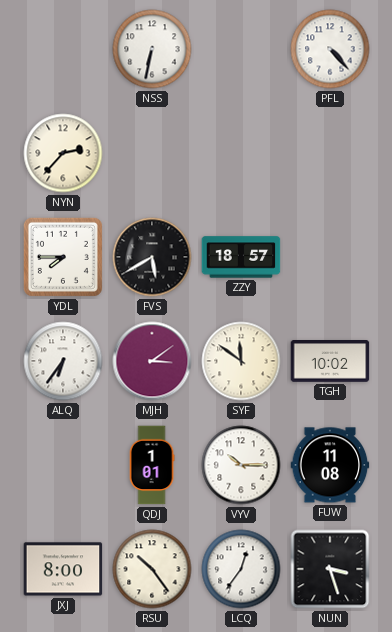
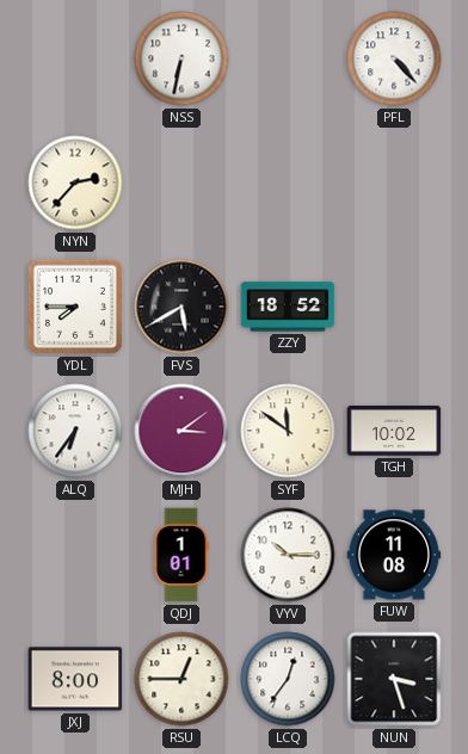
ZZY: 18:57 -> 18:52 (288, 307)
RSU: 10:24 -> 12:45 (181, 679)
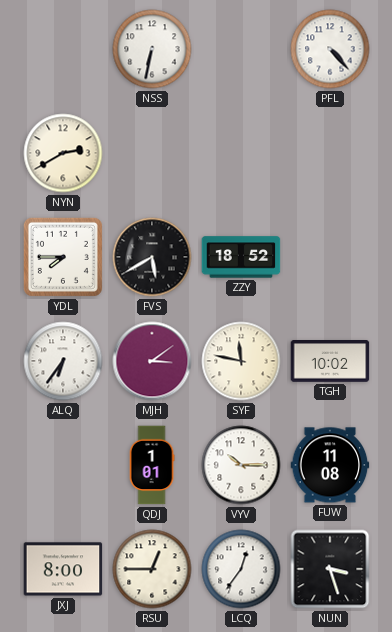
NYN: 2:37 -> 2:40 (63, 153)
SYF: 11:51 -> 11:47 (241, 361)
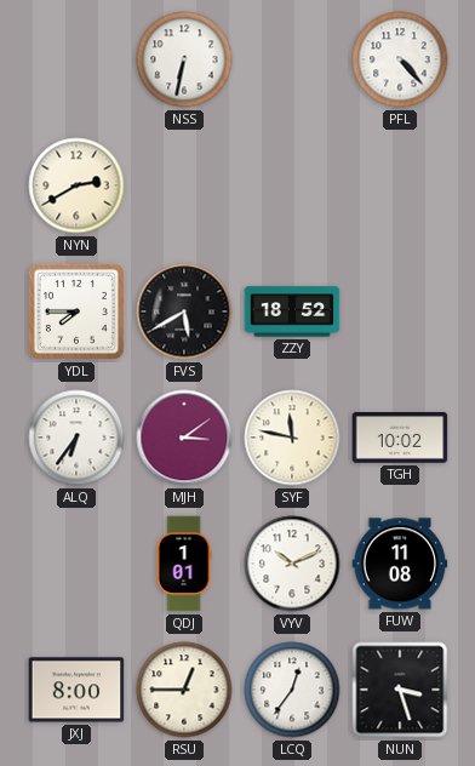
VYV: 10:15 -> 10:11 (292, 564)
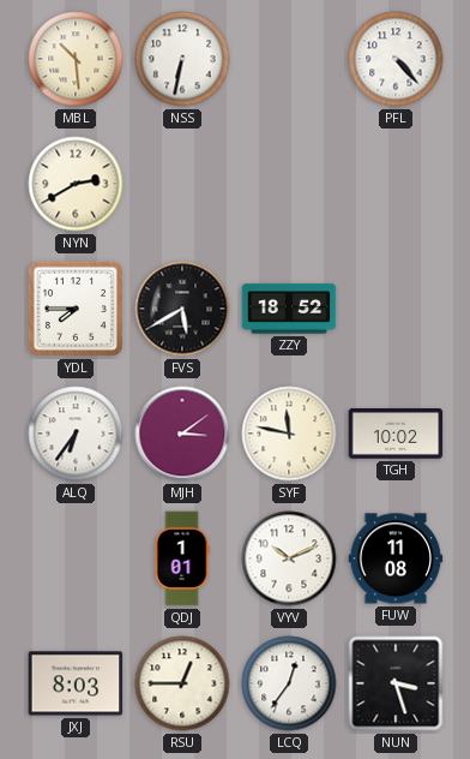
MBL: none -> 10:29 (76, 59)
JXJ: 8:00 -> 8:03 (76, 683)
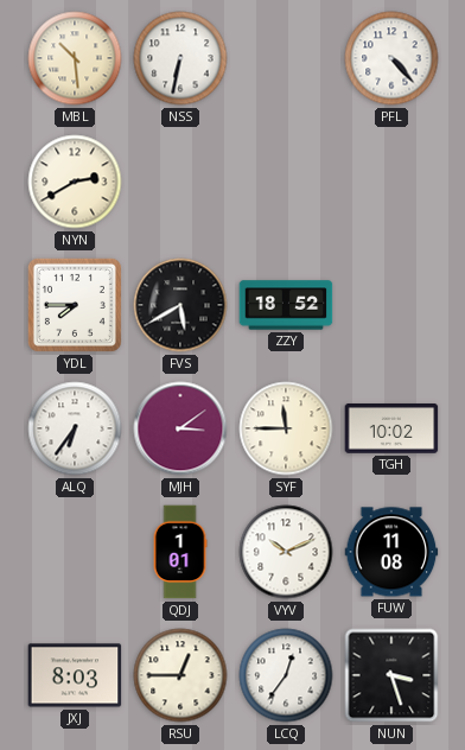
SYF: 11:47 -> 11:45 (286, 428)
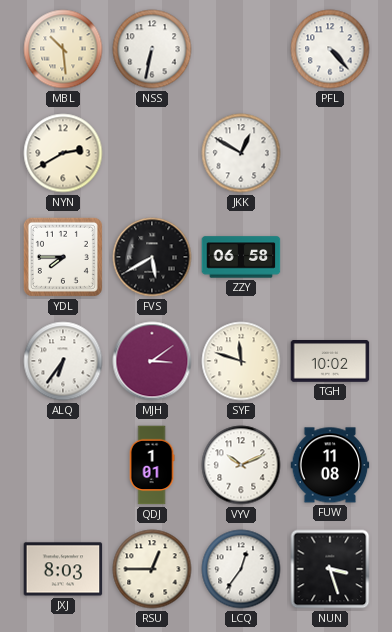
JKK: none -> 12:50 (241, 153)
ZZY: 18:52 -> 06:58 (241, 257)
SYF: 11:45 -> 11:48 (241, 361)
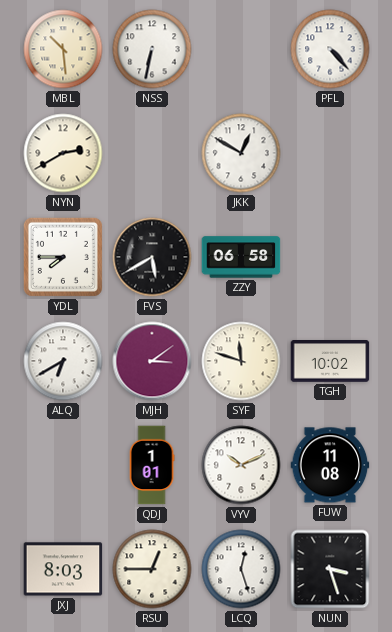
ALQ: 6:36 -> 6:40 (63, 361)
LCQ: 12:36 -> 12:27 (241, 569)
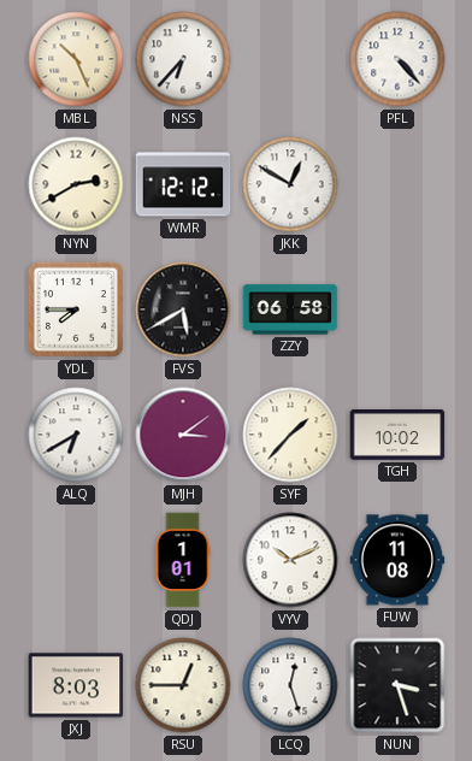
MBL: 10:29 -> 10:26 (76, 59)
NSS: 6:32 -> 6:37 (183, 59)
WMR: none -> 12:12 (183, 184)
SYF: 11:48 -> 1:37 (290, 435)
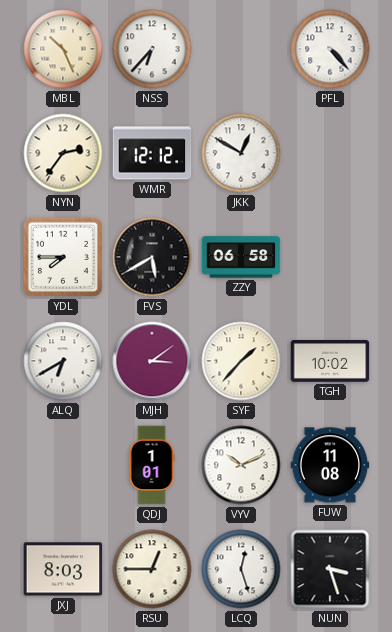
NYN: 2:40 -> 2:36 (63, 153)
